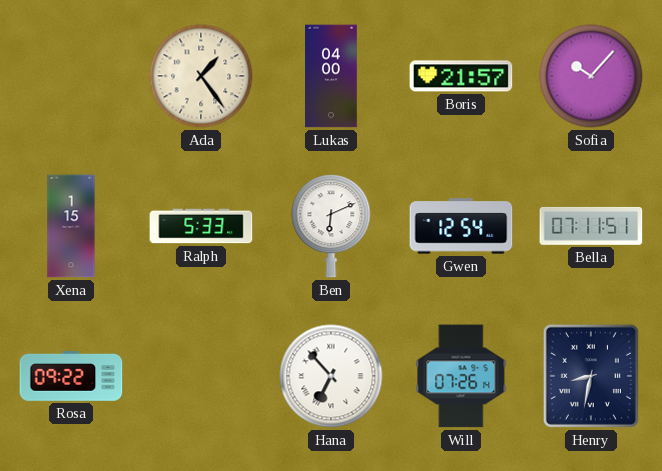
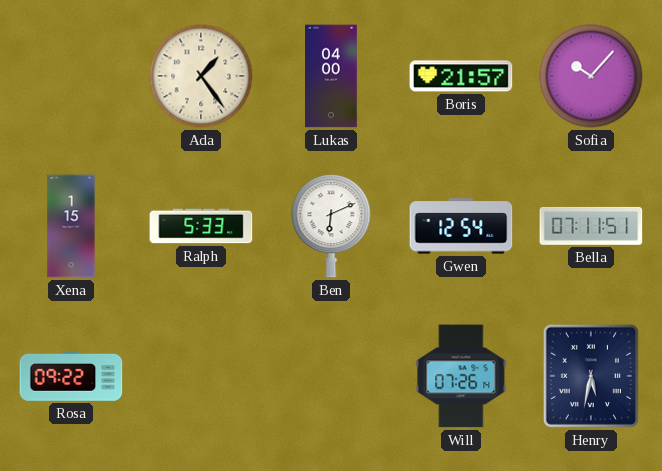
Hana: 6:53 -> none (331, 376)
Henry: 8:32 -> 5:32 (591, 376)
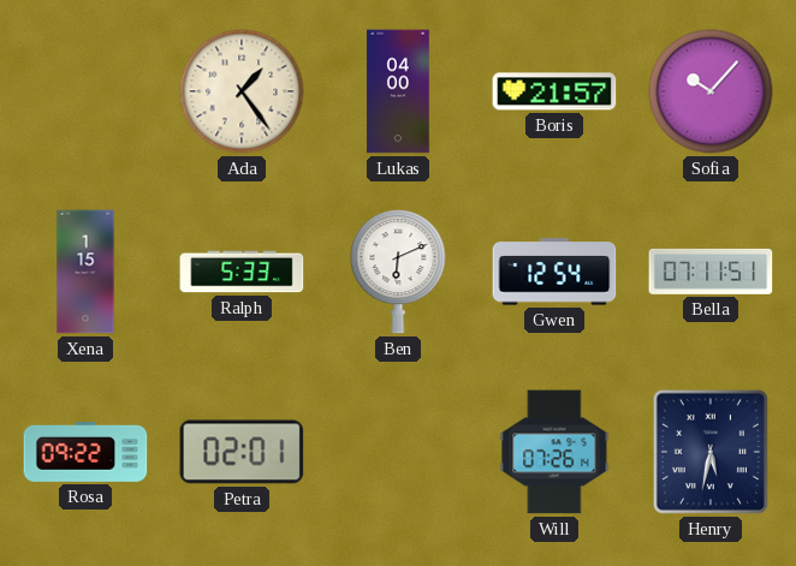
Petra: none -> 02:01 (242, 452)
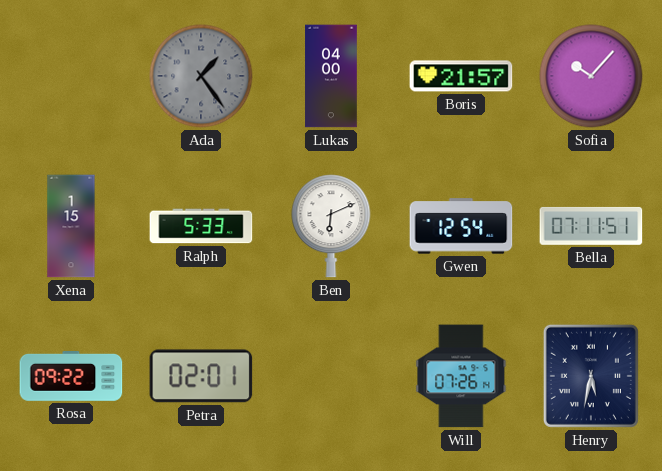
Ada dial: cream -> grey (201, 76)
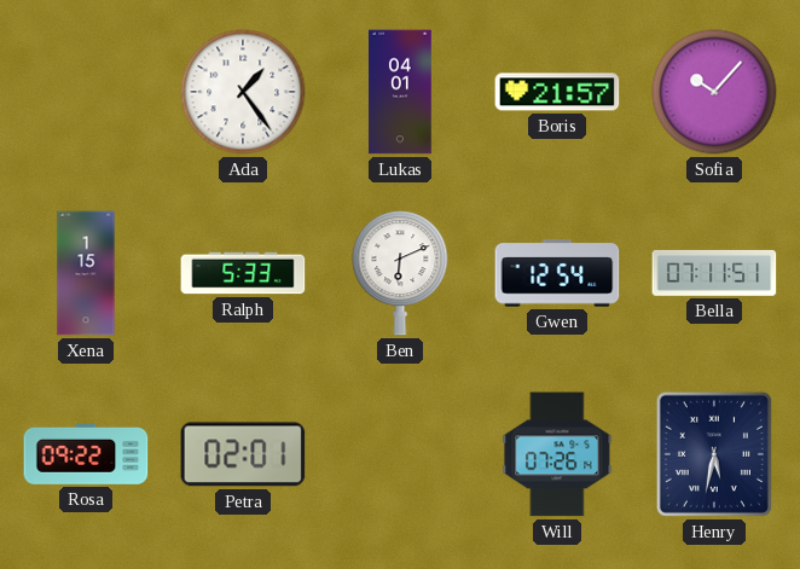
Ada dial: grey -> white (243, 92)
Lukas: 04:00 -> 04:01 (400, 92)
